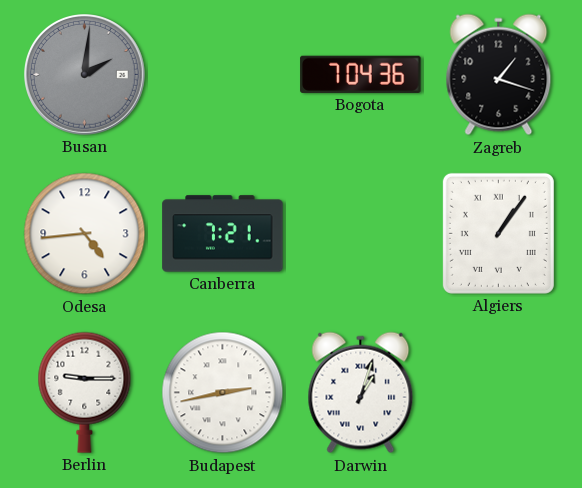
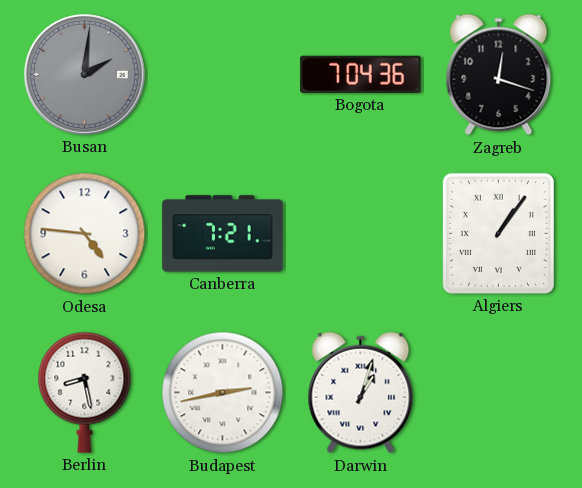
Zagreb: 1:18 -> 12:18 (499, 75)
Odesa: 4:44 -> 4:46 (85, 234)
Berlin: 9:15 -> 8:28 (85, 392)
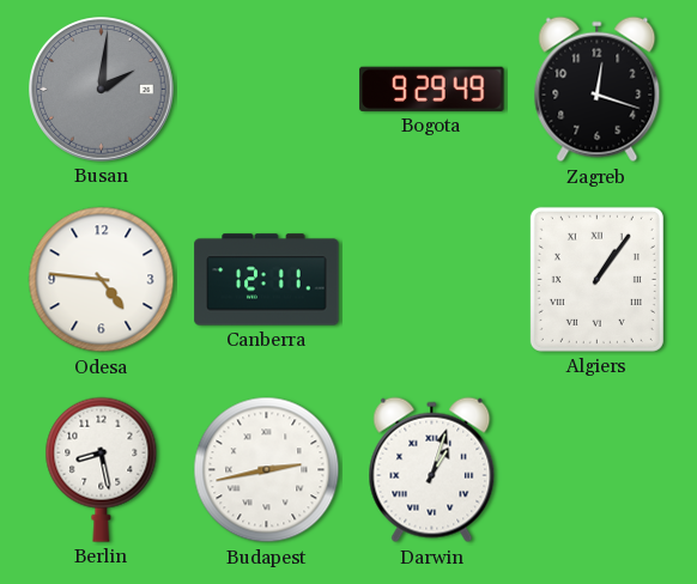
Bogota: 7:04 -> 9:29 (432, 89)
Canberra: 7:21 -> 12:11 (267, 280)
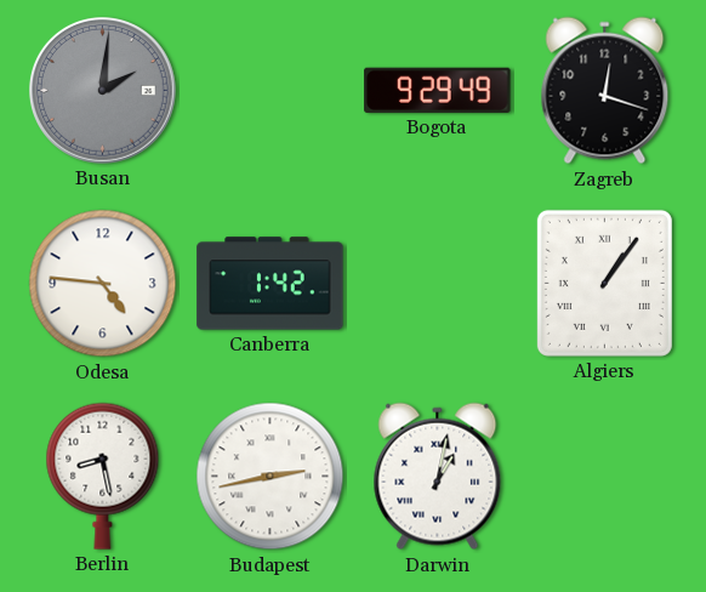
Canberra: 12:11 -> 1:42 (271, 284)
Darwin: 1:03 -> 1:02 (438, 477)
